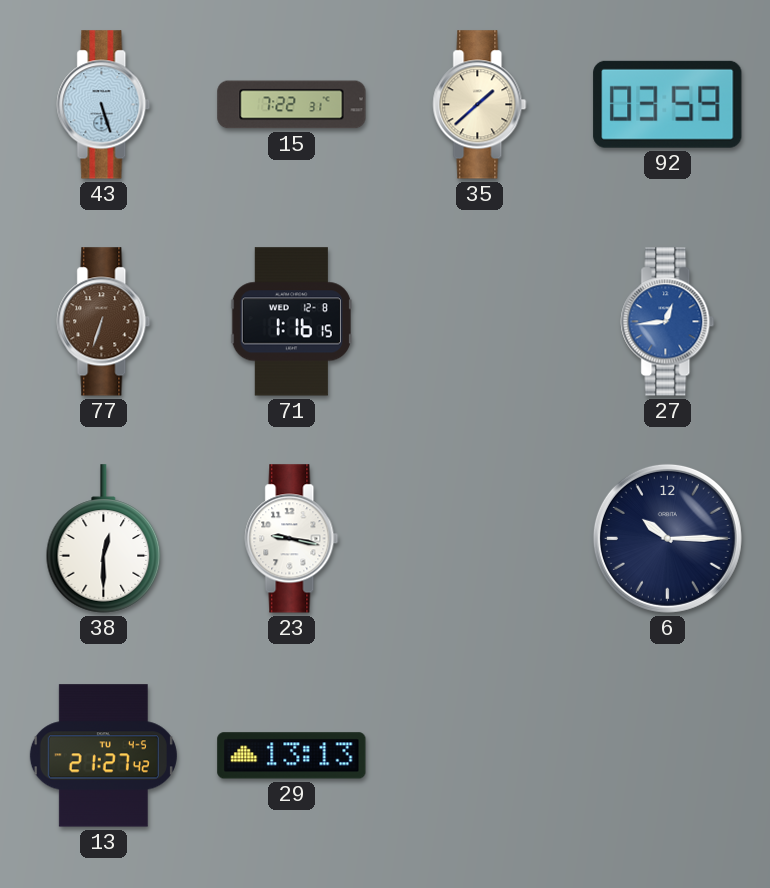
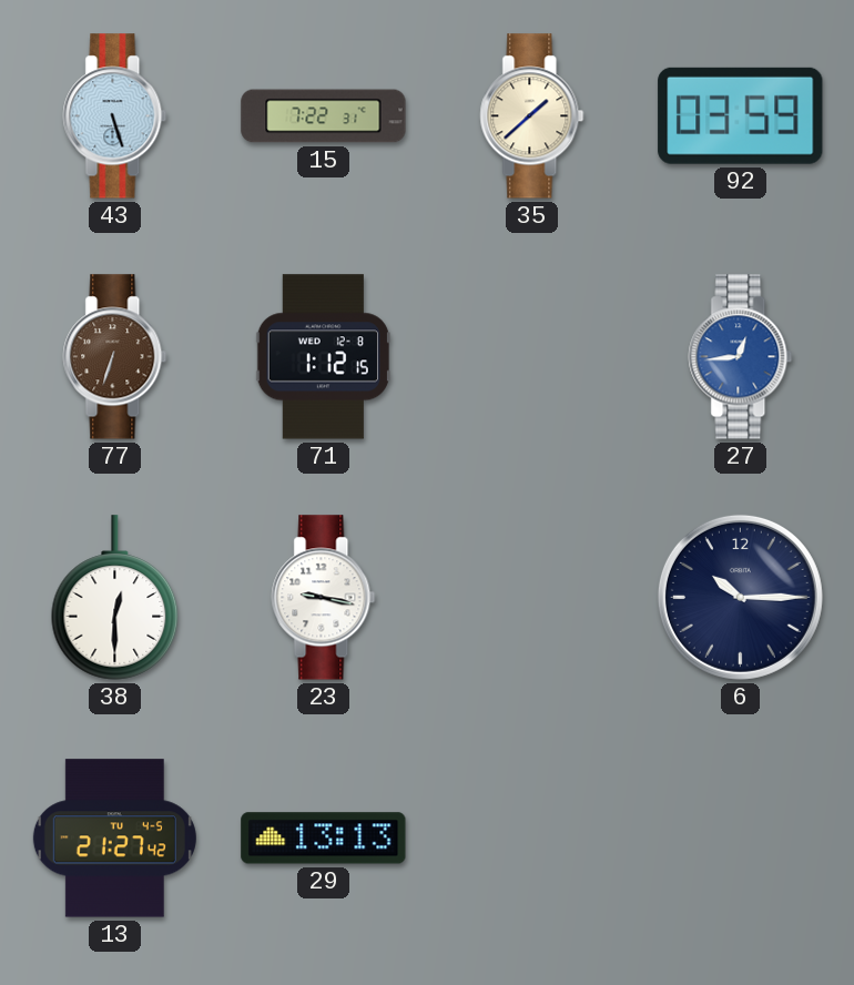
71: 1:16 -> 1:12 (323, 357)
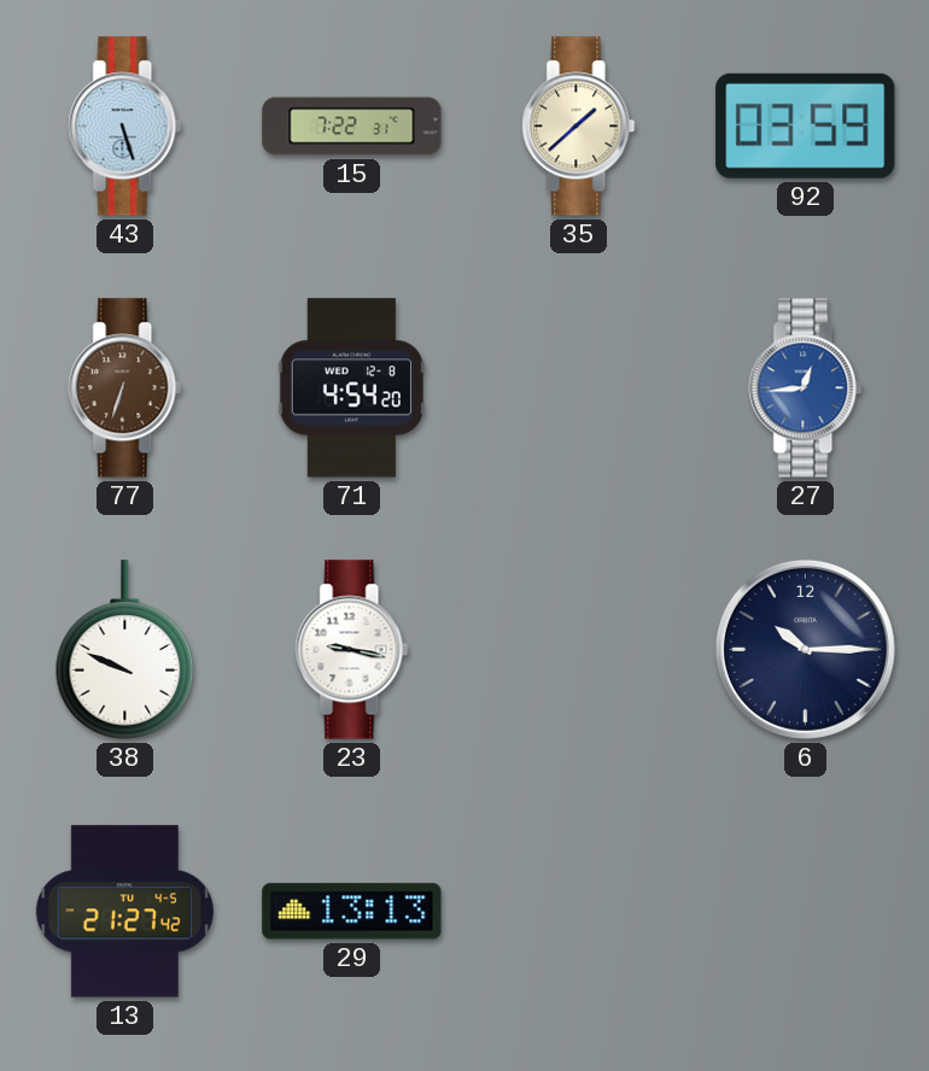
71: 1:12 -> 4:54 (351, 388)
38: 12:30 -> 9:49 (125, 650)
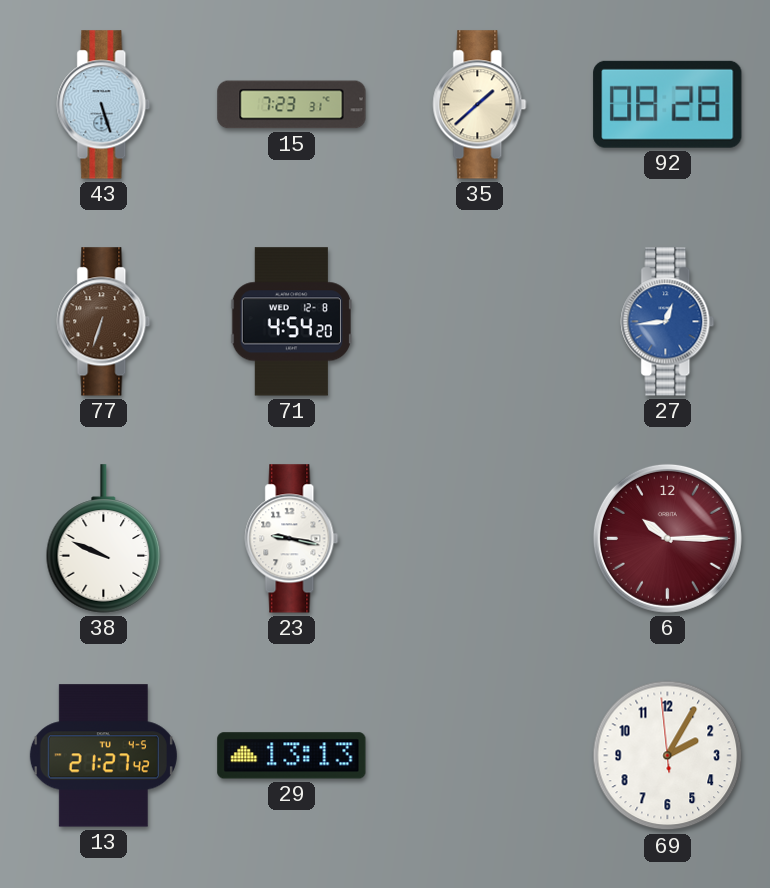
15: 7:22 -> 7:23 (292, 105)
92: 03:59 -> 08:28 (668, 104)
6 dial: navy -> burgundy (667, 538)
69: none -> 2:04 (668, 756)
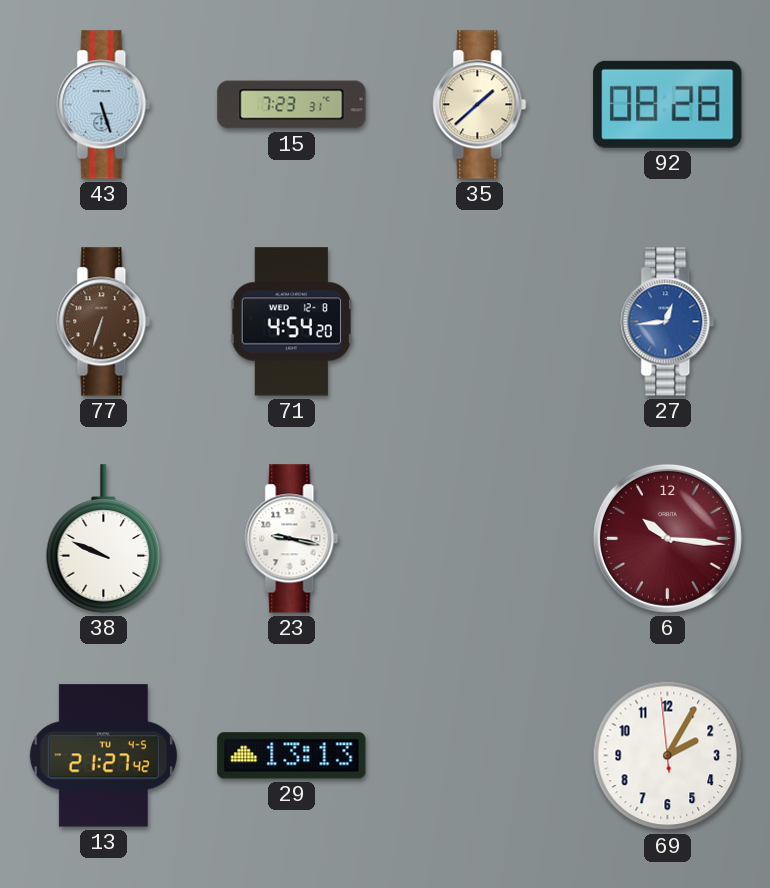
6: 10:15 -> 10:16 (667, 538)
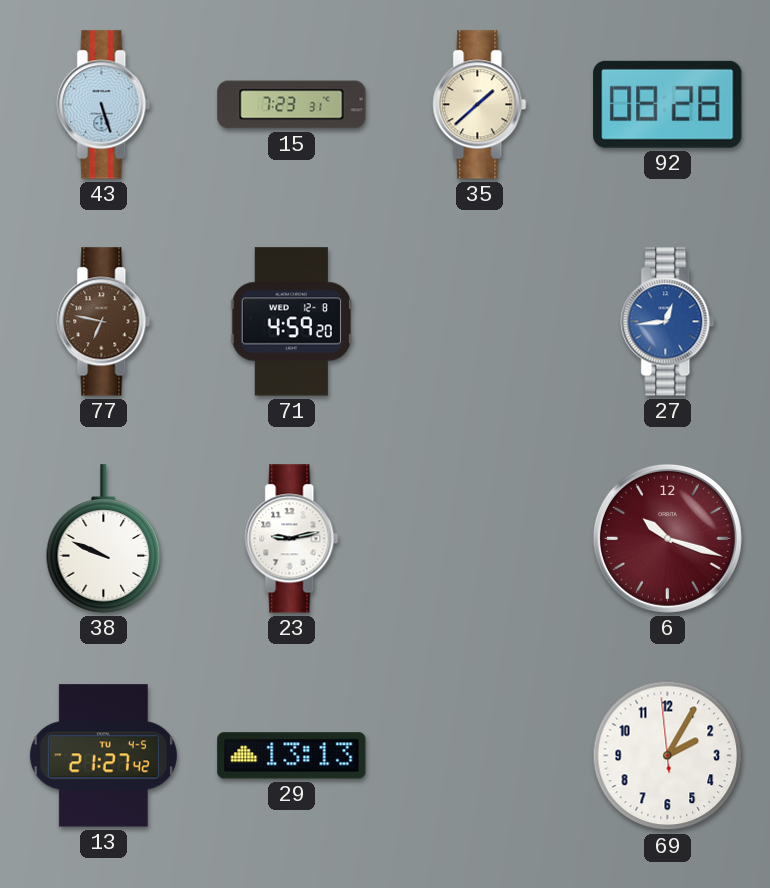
77: 6:33 -> 6:47 (104, 322)
71: 4:54 -> 4:59 (291, 322)
23: 9:17 -> 9:13 (292, 539)
6: 10:16 -> 10:18 (667, 538)
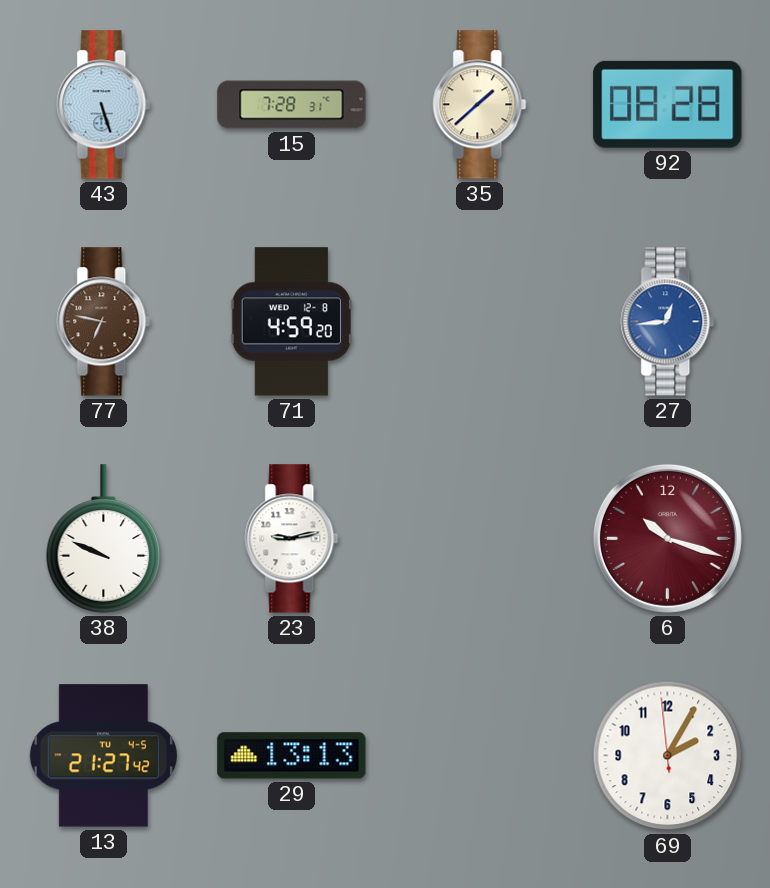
15: 7:23 -> 7:28 (292, 105)
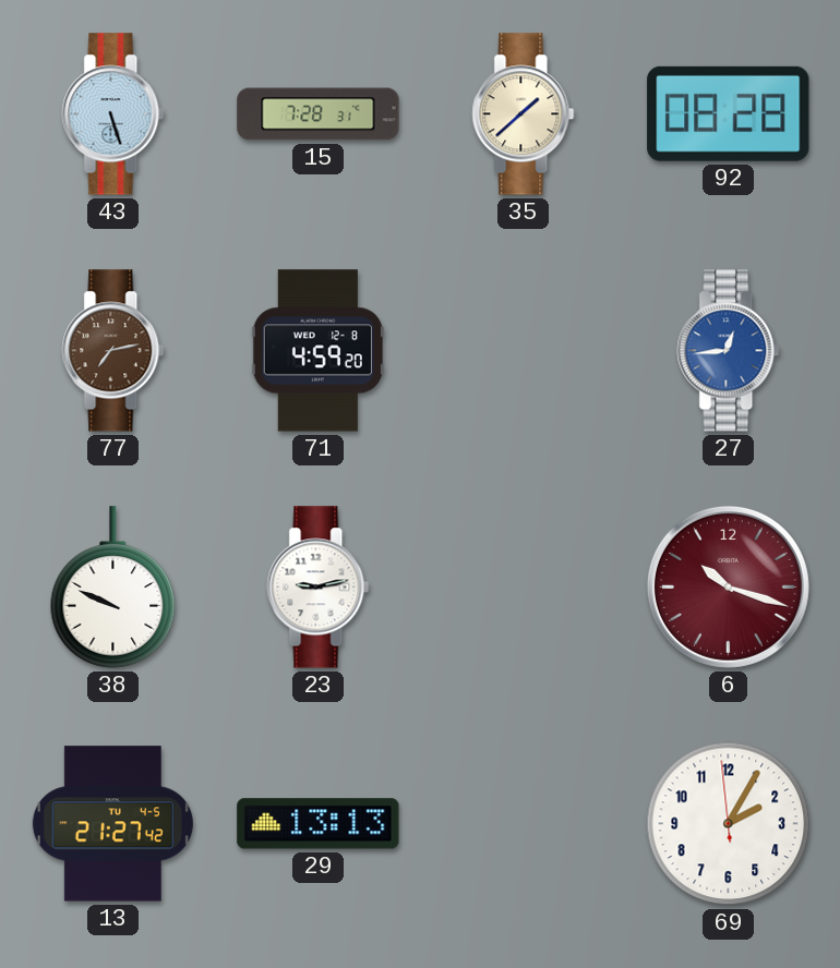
77: 6:47 -> 7:13 (113, 351)
